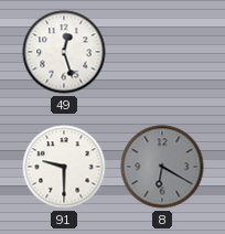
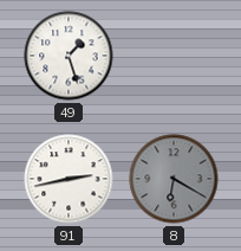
49: 12:27 -> 1:27 (69, 56)
91: 9:30 -> 2:43 (69, 179)
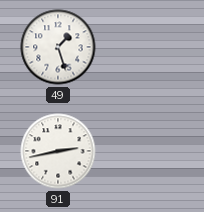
8: 6:20 -> none (174, 179)
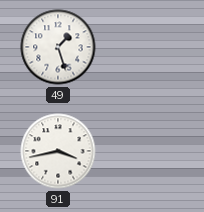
91: 2:43 -> 3:43 (58, 151)
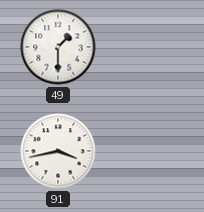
49: 1:27 -> 1:30 (58, 47)
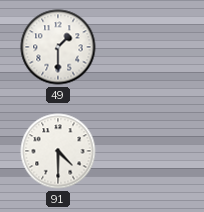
91: 3:43 -> 4:30 (58, 151)
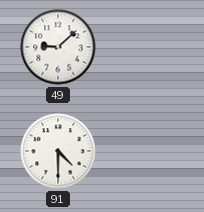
49: 1:30 -> 9:08 (58, 47)
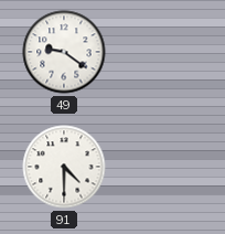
49: 9:08 -> 9:21 (64, 52)
